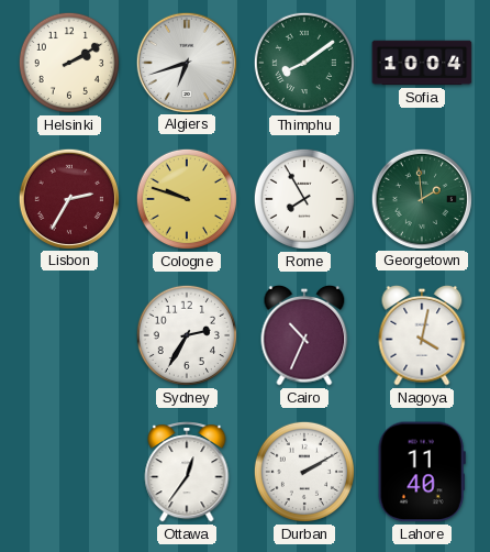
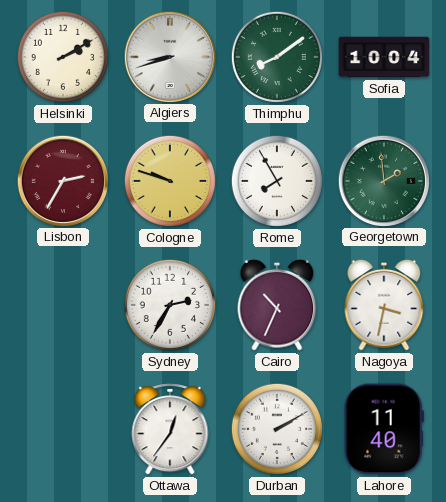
Algiers: 6:42 -> 8:42 (169, 56)
Nagoya: 4:02 -> 3:32 (384, 305)
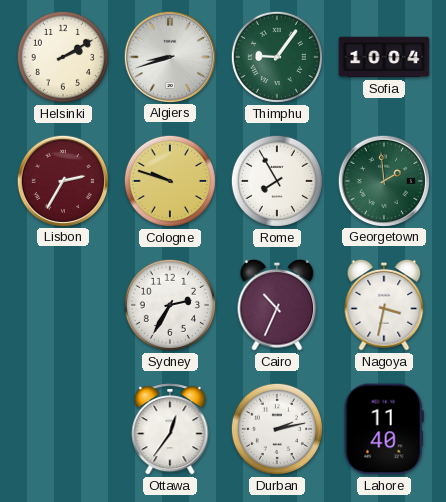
Thimphu: 8:09 -> 9:06 (277, 57)
Durban: 2:10 -> 2:13 (277, 429)
